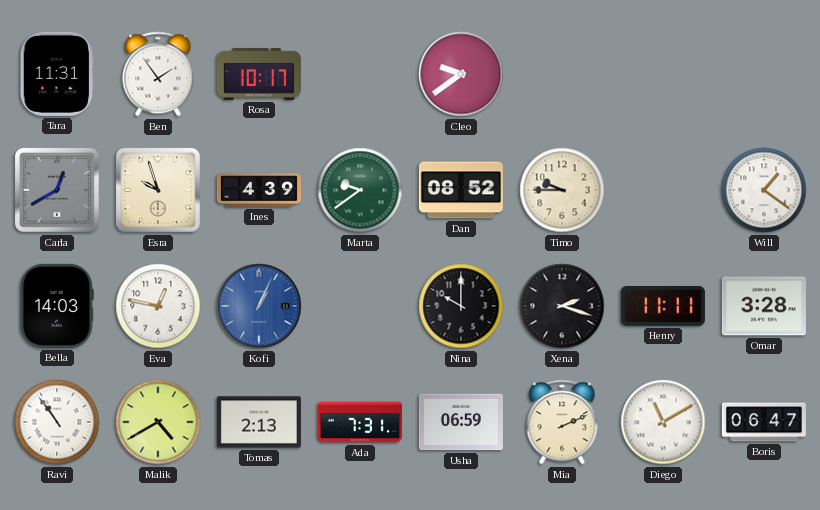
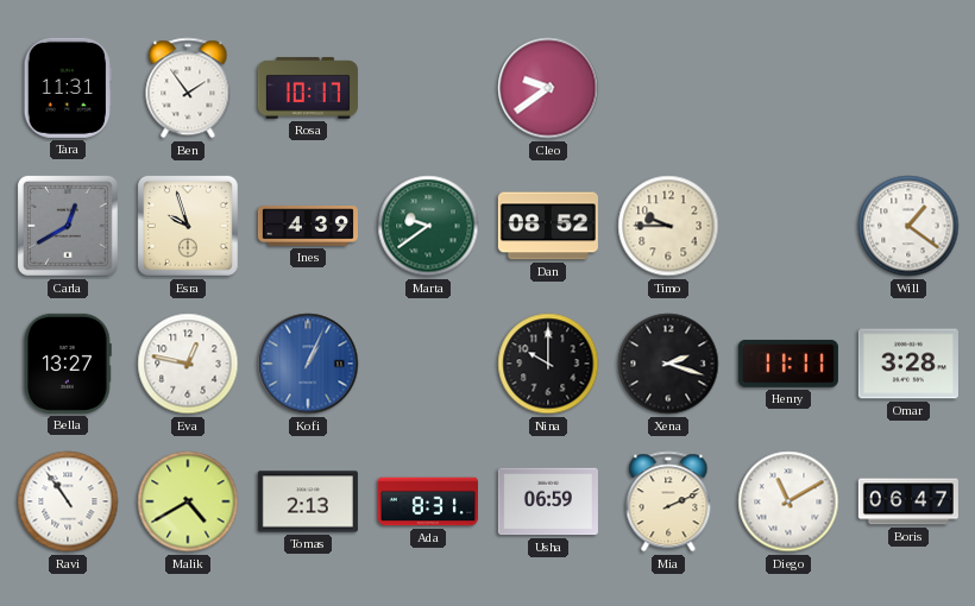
Bella: 14:03 -> 13:27 (68, 364)
Ada: 7:31 -> 8:31 (428, 501)
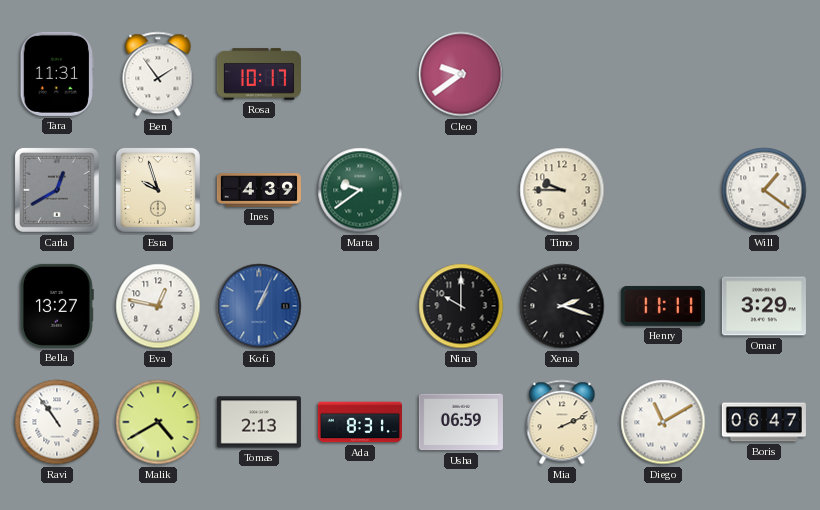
Dan: 08:52 -> none (548, 226)
Omar: 3:28 -> 3:29 (764, 306)
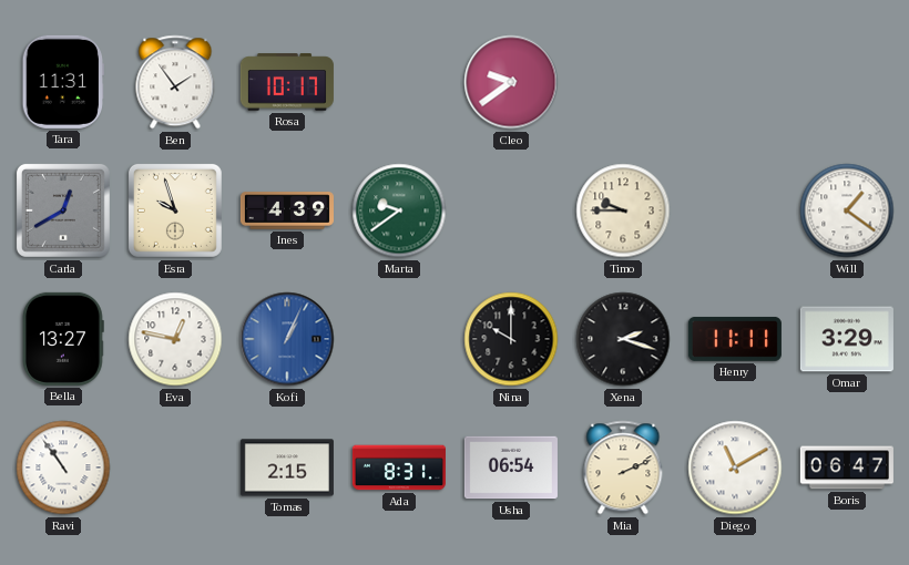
Malik: 4:40 -> none (158, 422)
Tomas: 2:13 -> 2:15 (287, 468)
Usha: 06:59 -> 06:54 (511, 468)
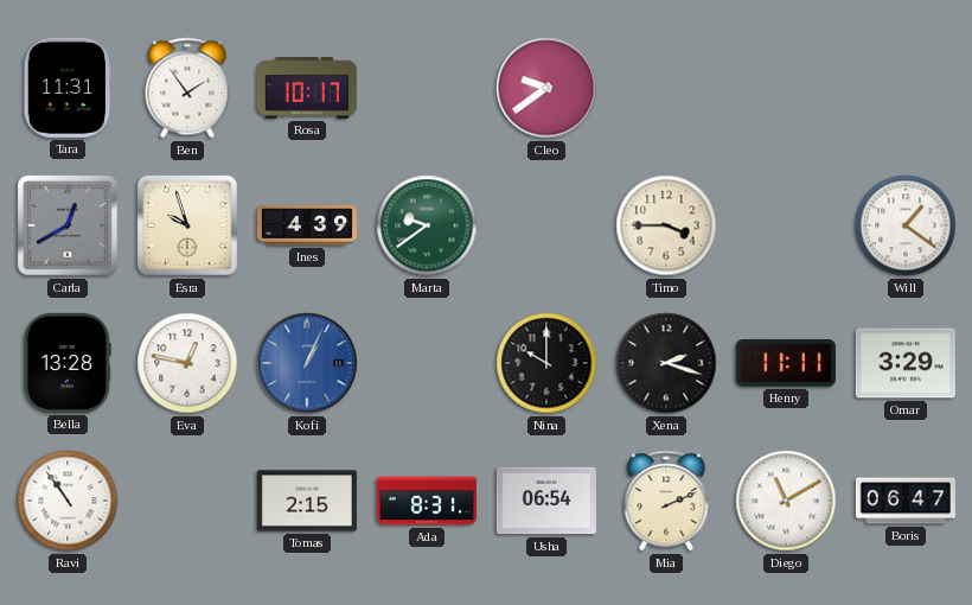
Timo: 9:45 -> 3:45 (666, 225)
Bella: 13:27 -> 13:28 (68, 363)
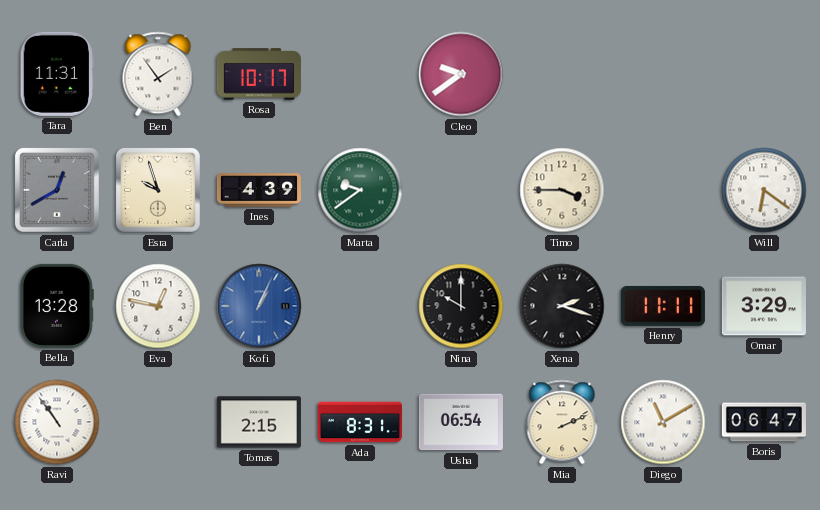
Will: 1:21 -> 6:21 (764, 190)
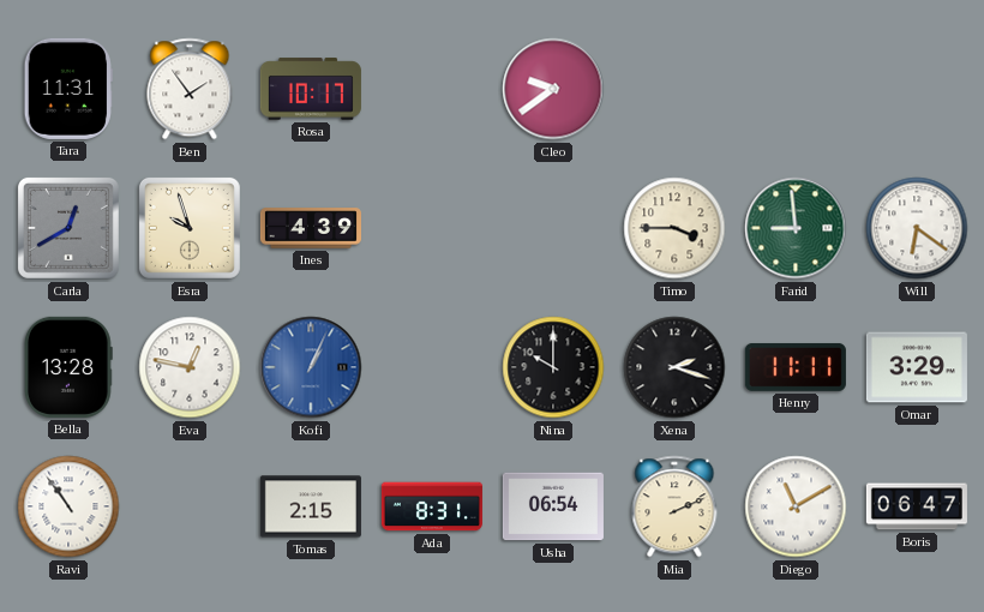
Marta: 9:39 -> none (360, 190)
Farid: none -> 8:59 (796, 228)
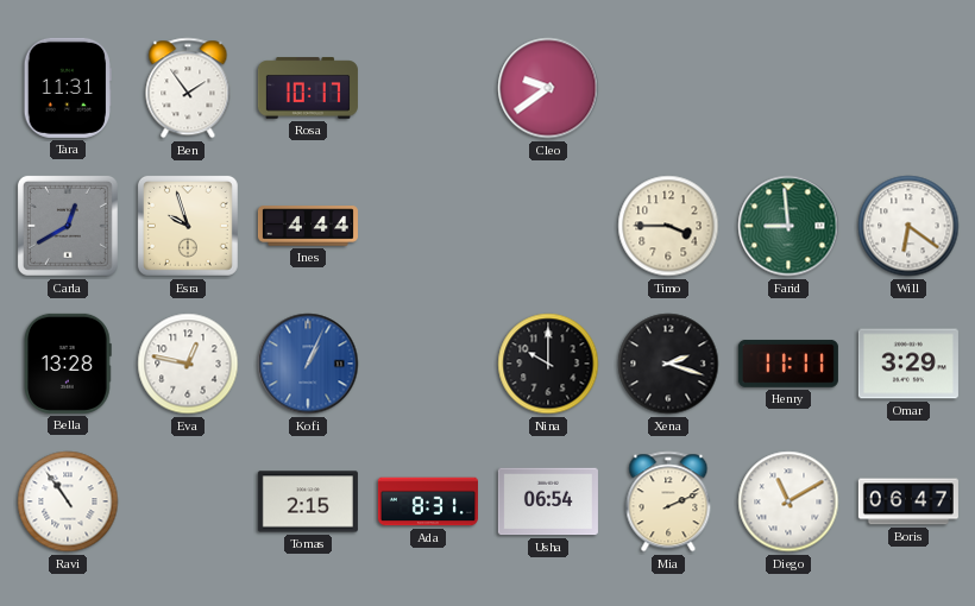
Ines: 4:39 -> 4:44 (308, 226)
